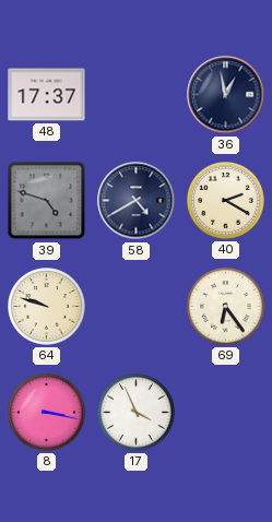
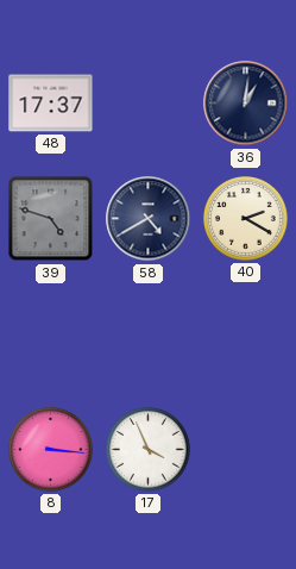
36: 12:58 -> 1:01 (246, 104)
64: 9:48 -> none (47, 307)
69: 6:24 -> none (226, 307)
8: 3:17 -> 3:16 (51, 450)
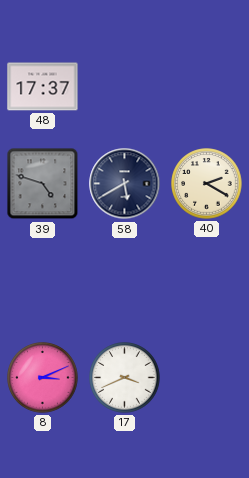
36: 1:01 -> none (246, 104)
58: 4:40 -> 5:40 (125, 184)
8: 3:16 -> 3:11 (43, 378)
17: 3:56 -> 3:41 (125, 378)
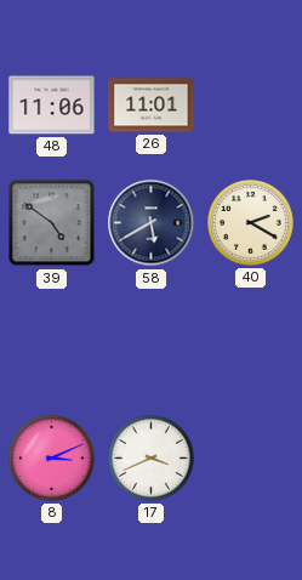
48: 17:37 -> 11:06 (52, 106)
26: none -> 11:01 (152, 106)
39: 4:48 -> 4:51 (52, 223)
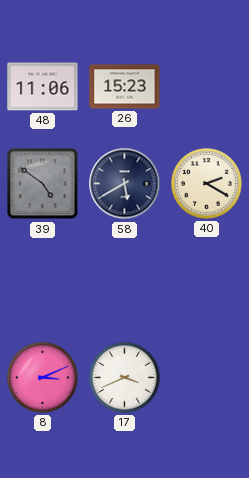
26: 11:01 -> 15:23 (125, 87)
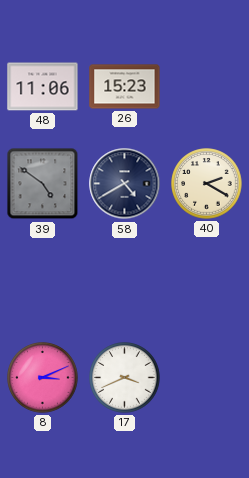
58: 5:40 -> 4:40 (125, 184)
